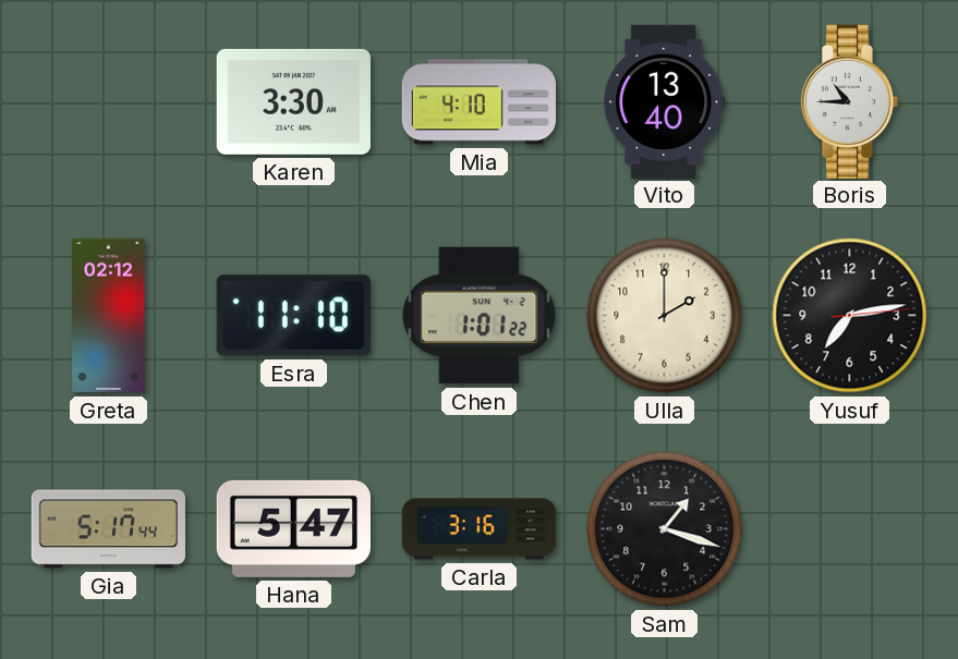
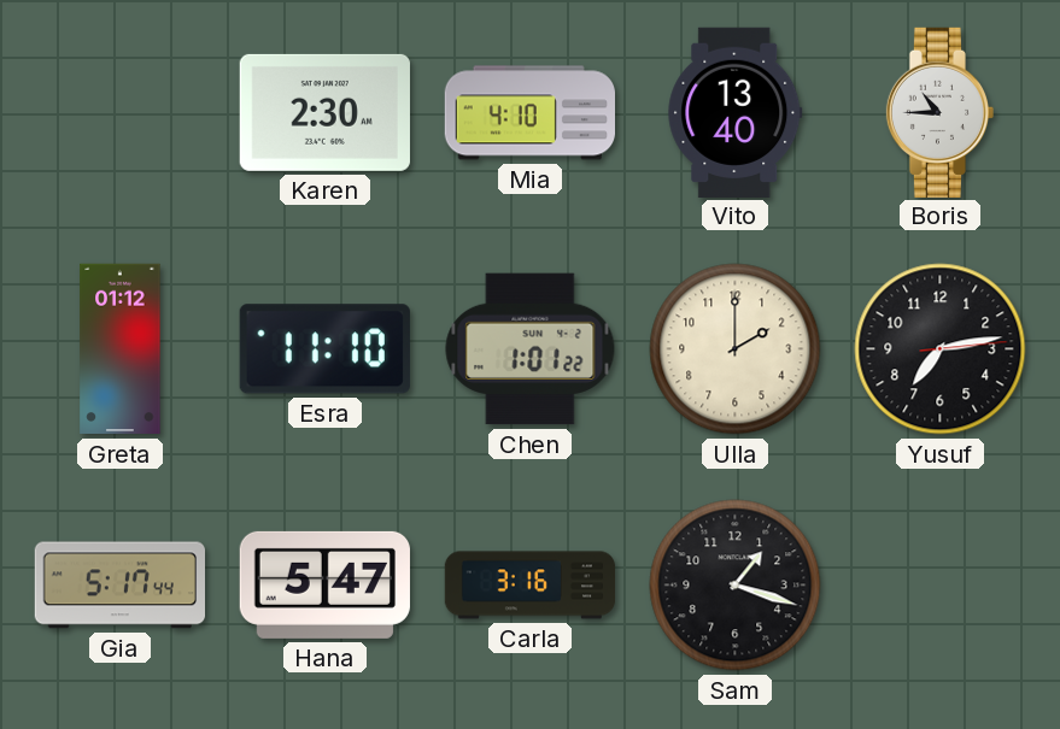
Karen: 3:30 -> 2:30 (324, 112)
Greta: 02:12 -> 01:12 (121, 349)
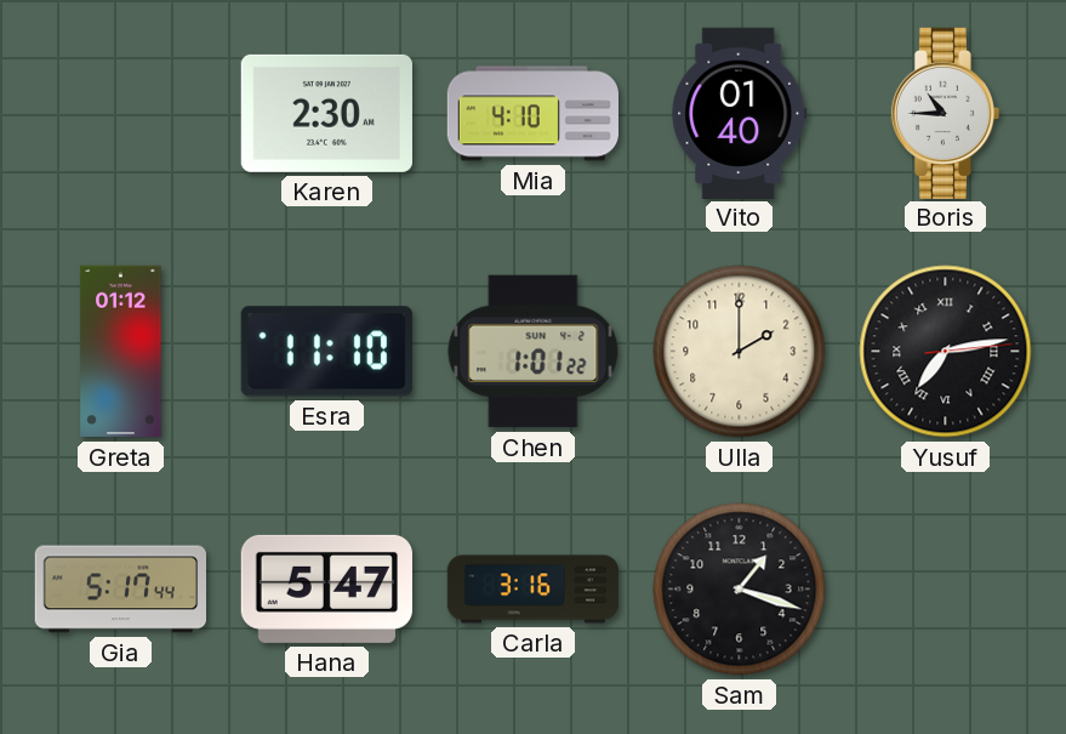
Vito: 13:40 -> 01:40 (740, 113)
Yusuf numerals: Arabic -> Roman (946, 352)
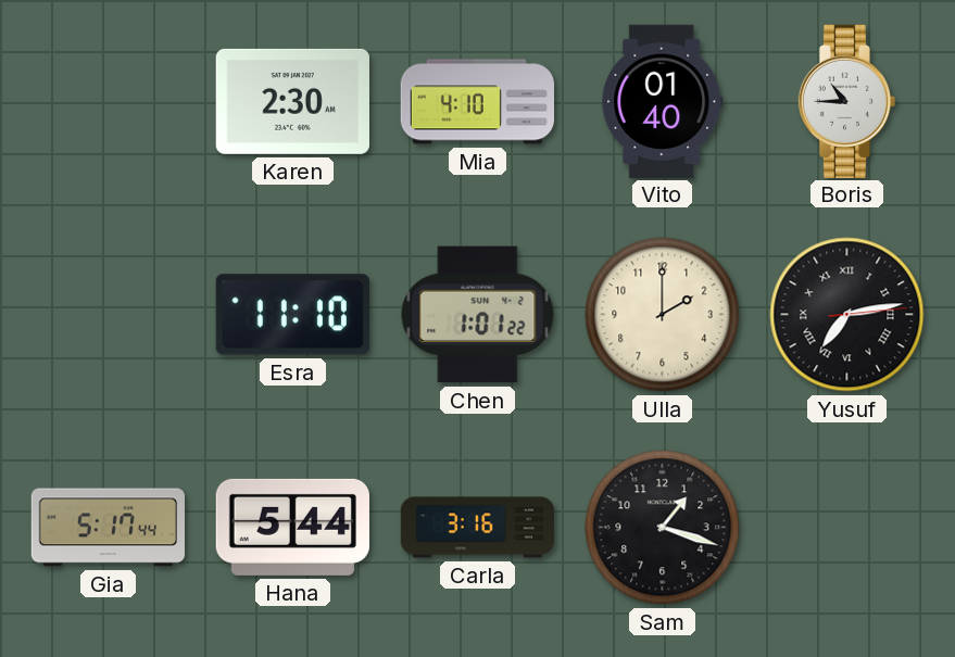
Greta: 01:12 -> none (121, 352)
Hana: 5:47 -> 5:44 (292, 527)
